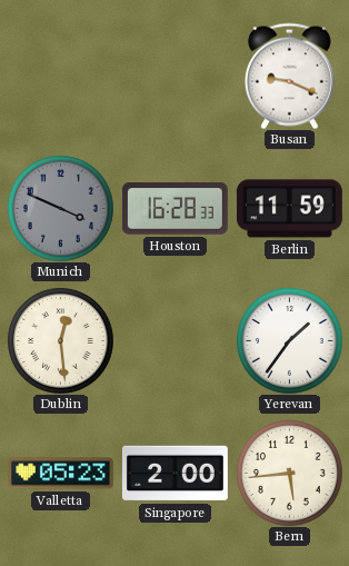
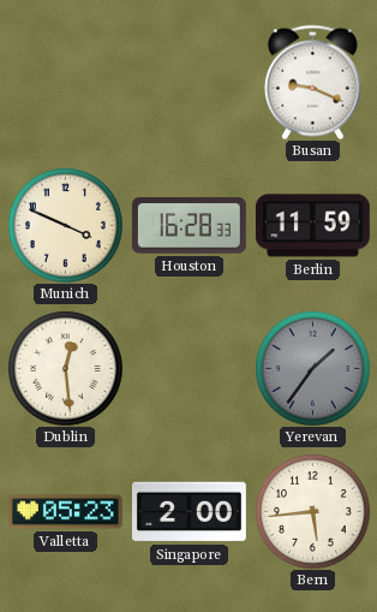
Munich dial: grey -> cream (66, 226)
Yerevan dial: white -> grey (313, 369)
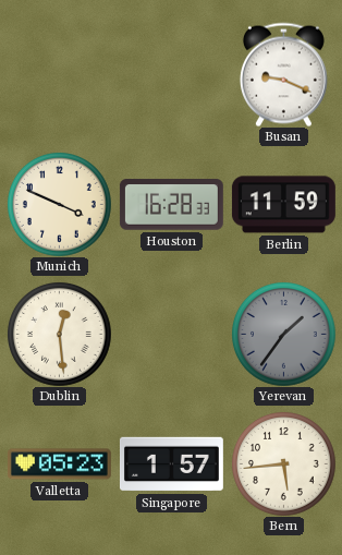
Singapore: 2:00 -> 1:57 (171, 464)
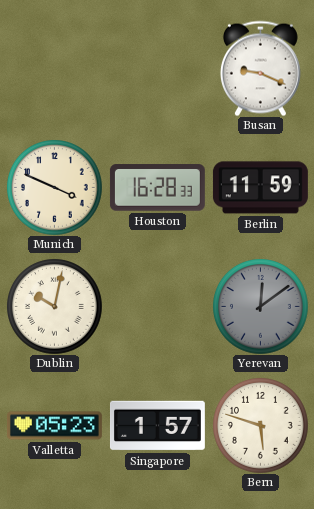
Dublin: 12:29 -> 10:02 (55, 307)
Yerevan: 1:36 -> 12:09 (261, 307)
Bern: 5:44 -> 5:48 (261, 426)
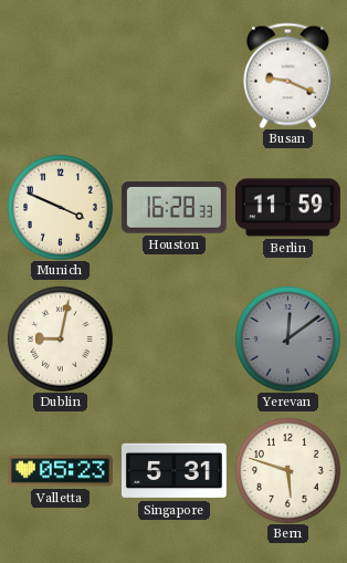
Dublin: 10:02 -> 9:02 (61, 340)
Singapore: 1:57 -> 5:31 (173, 471)
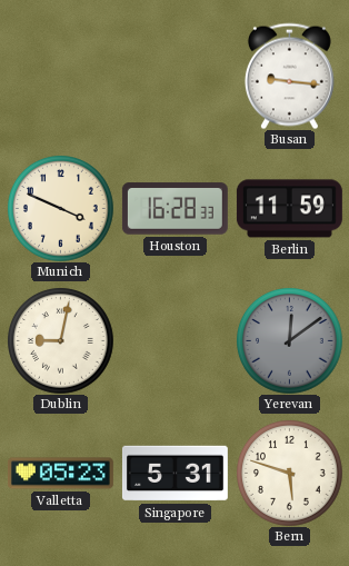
Busan: 9:19 -> 9:16 (289, 76)
